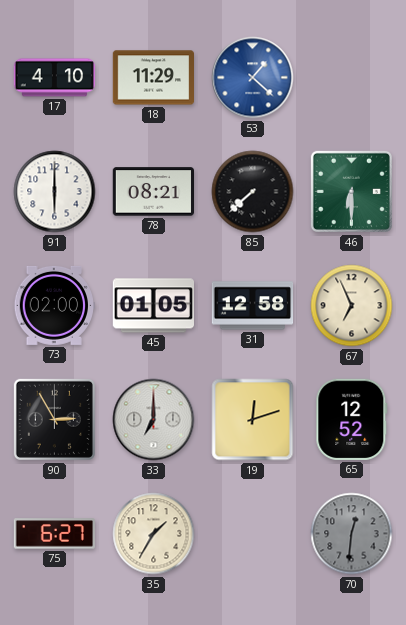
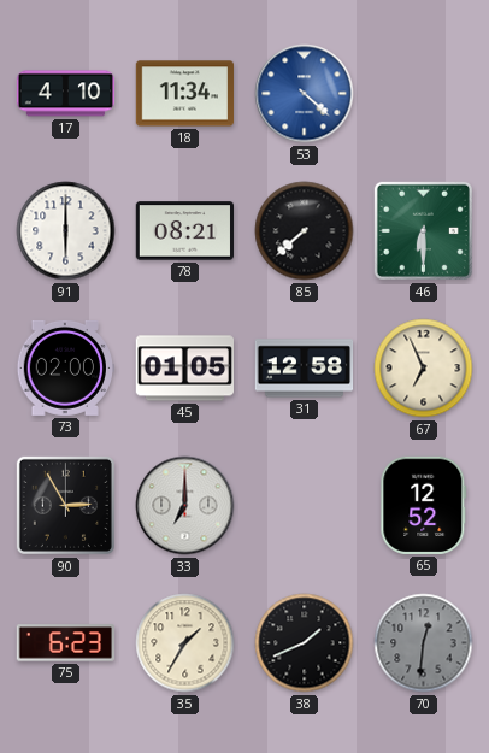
18: 11:29 -> 11:34 (184, 94)
53: 1:22 -> 4:22 (305, 94)
19: 12:12 -> none (253, 420)
75: 6:27 -> 6:23 (65, 643)
38: none -> 1:41 (305, 643)
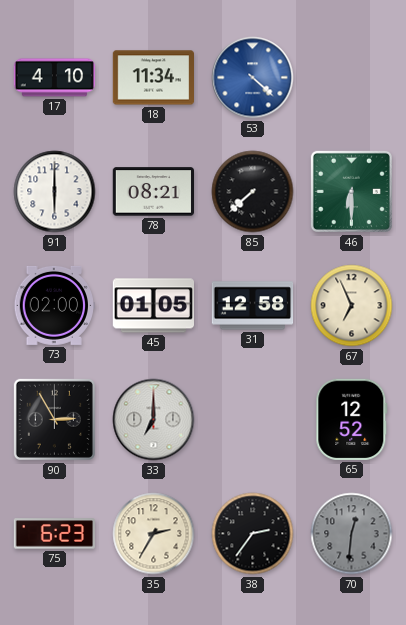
35: 1:35 -> 2:35 (154, 534)
38: 1:41 -> 2:36 (253, 534)
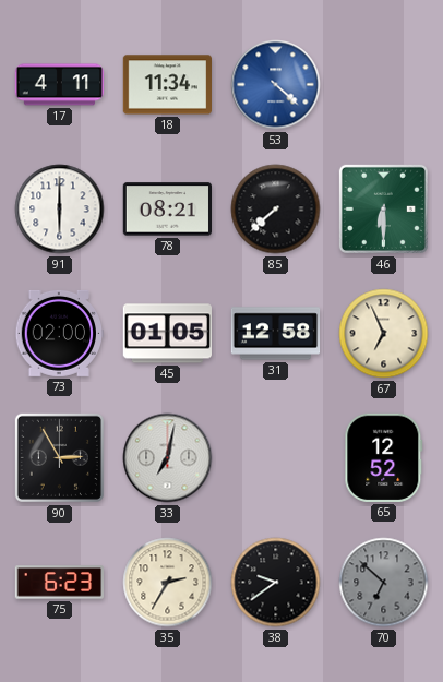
17: 4:10 -> 4:11 (60, 85)
33: 7:00 -> 7:02 (168, 458)
38: 2:36 -> 9:39 (276, 583)
70: 12:31 -> 6:52 (384, 583)
